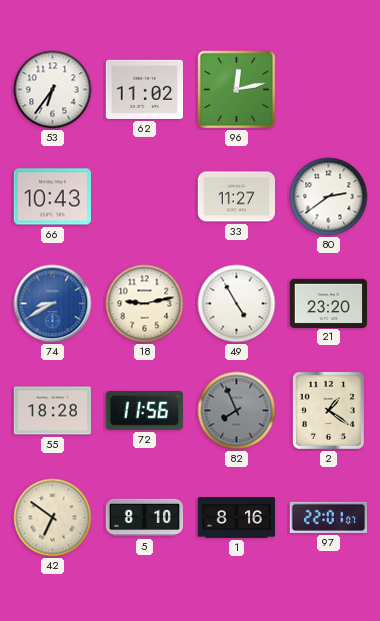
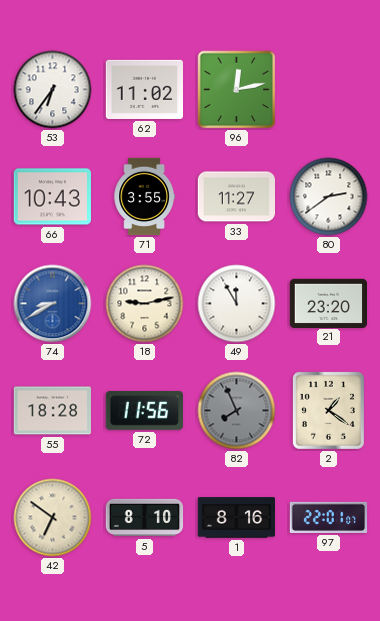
71: none -> 3:55 (144, 197)
49: 4:55 -> 11:55 (237, 304)
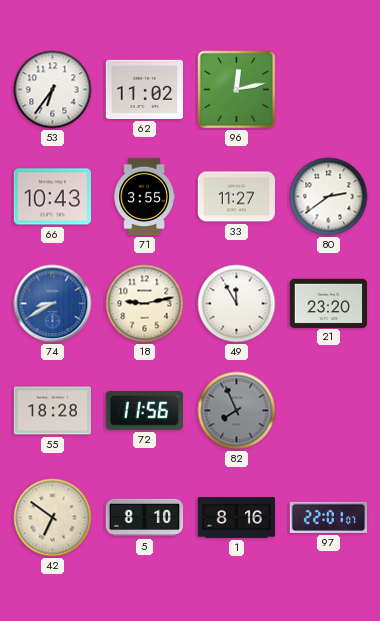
2: 1:21 -> none (328, 410)
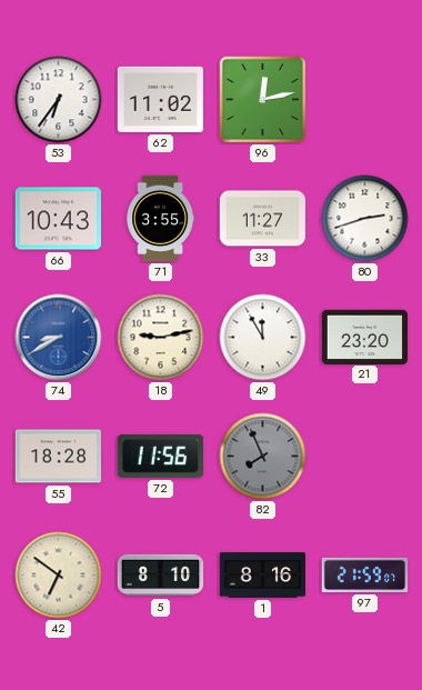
80: 2:39 -> 2:42 (365, 219)
97: 22:01 -> 21:59 (365, 574)
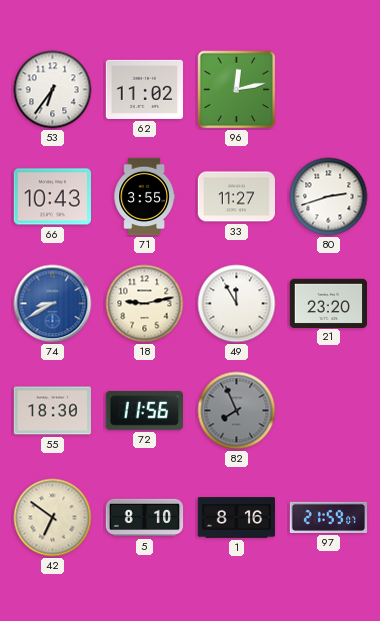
55: 18:28 -> 18:30 (52, 411)
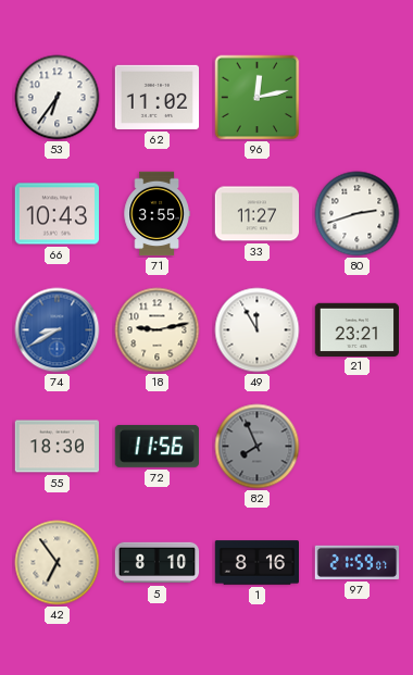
21: 23:20 -> 23:21 (358, 329)
42: 6:51 -> 6:54 (58, 563)
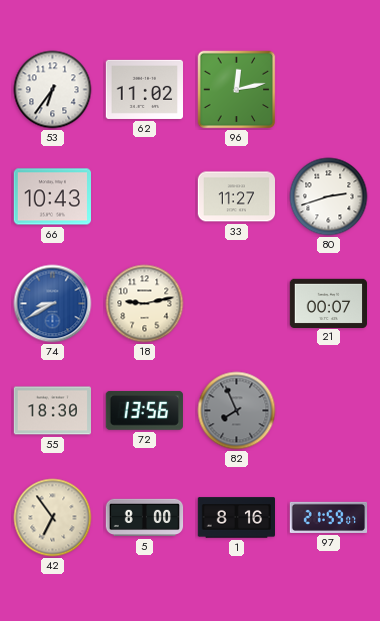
71: 3:55 -> none (157, 214)
49: 11:55 -> none (258, 330)
21: 23:21 -> 00:07 (329, 303)
72: 11:56 -> 13:56 (144, 410)
5: 8:10 -> 8:00 (145, 518)
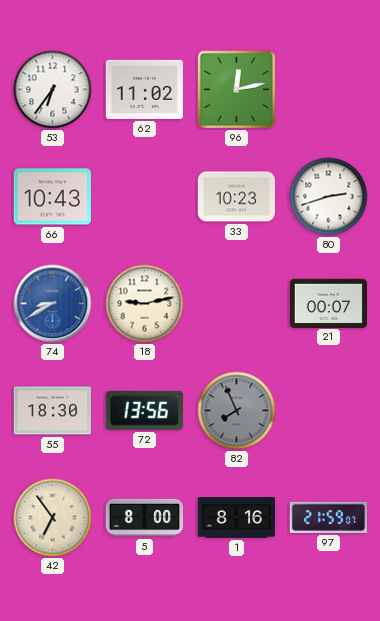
33: 11:27 -> 10:23 (236, 197)
